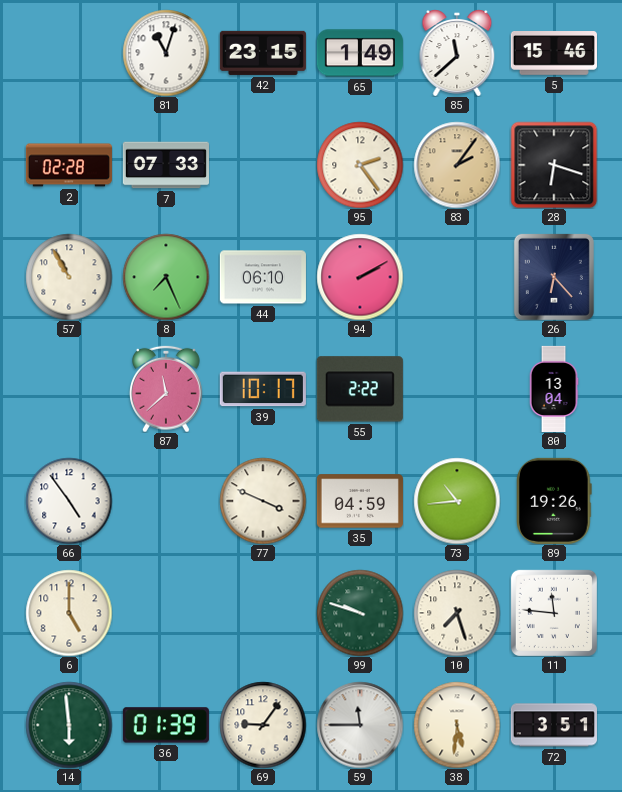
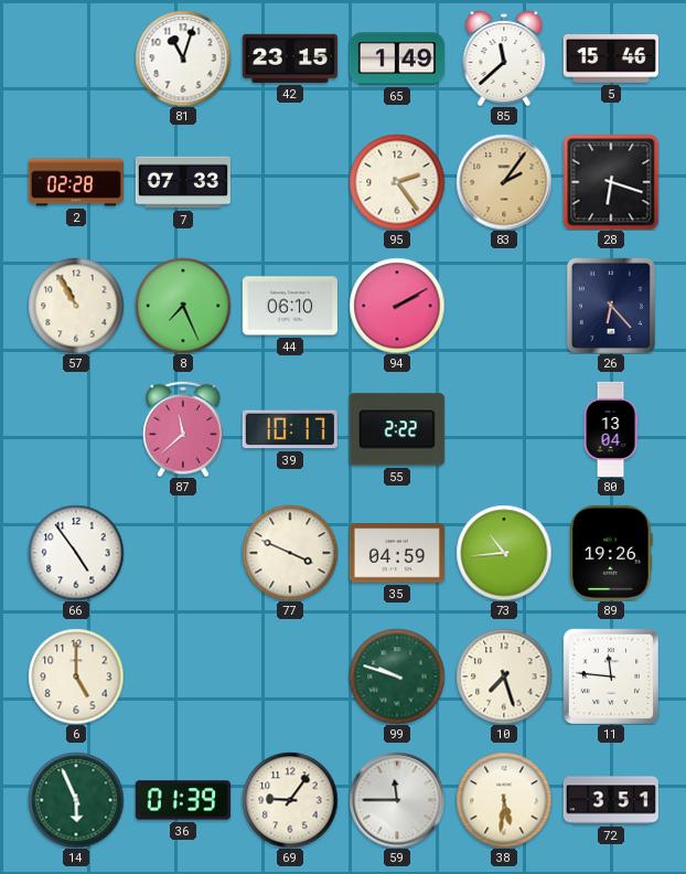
14: 5:59 -> 5:56 (76, 800)
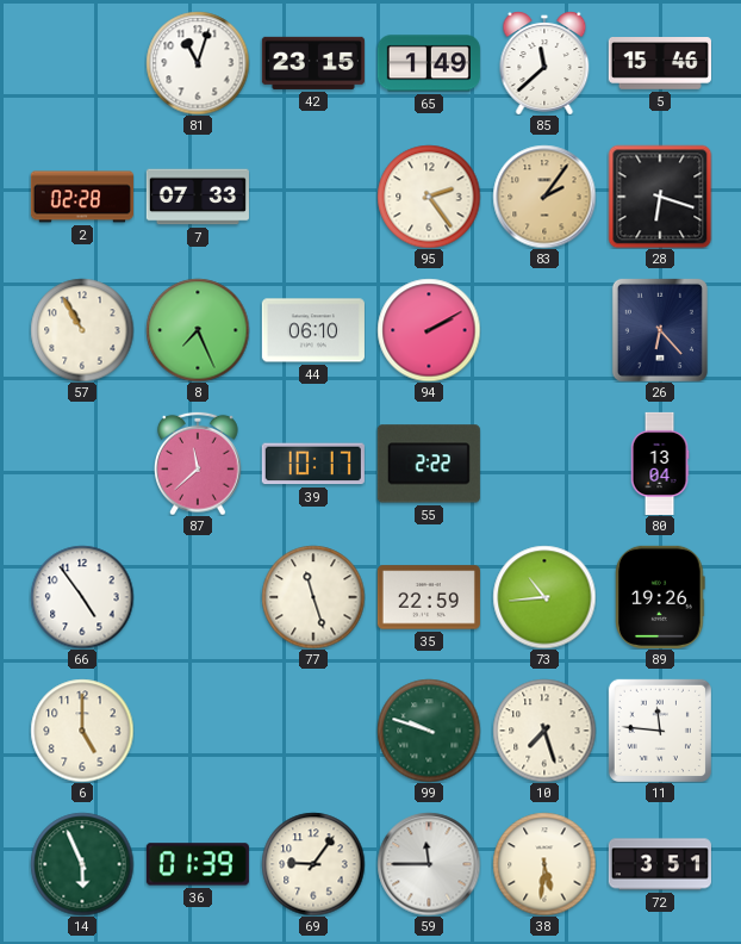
77: 3:49 -> 11:27 (313, 597)
35: 04:59 -> 22:59 (429, 597)
